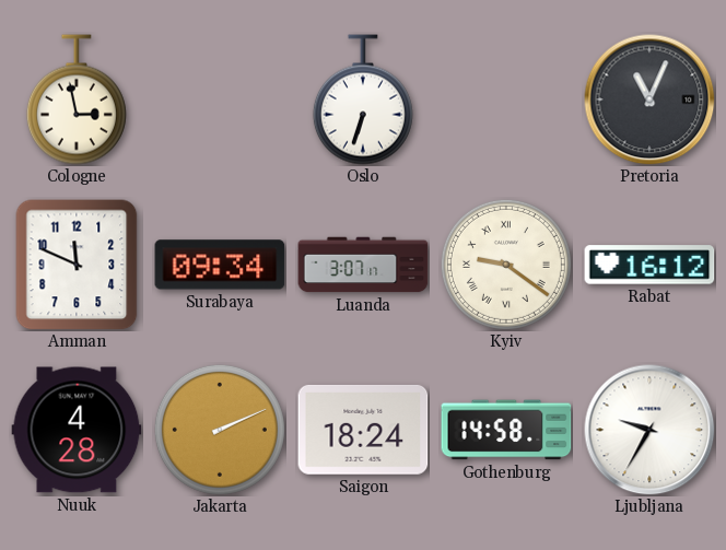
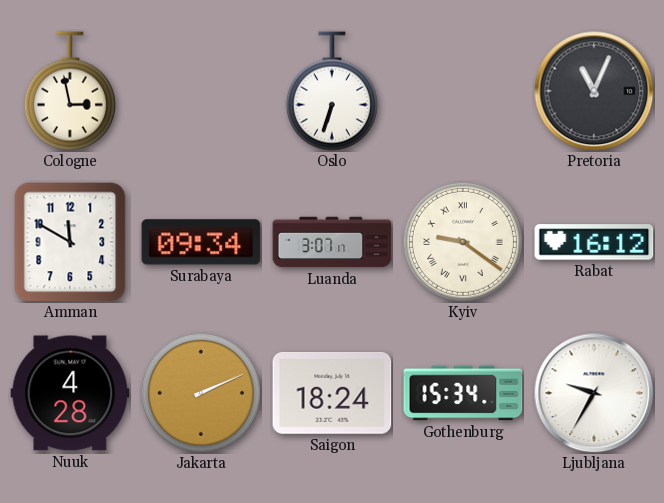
Amman: 11:49 -> 11:50 (70, 242)
Gothenburg: 14:58 -> 15:34 (463, 393)
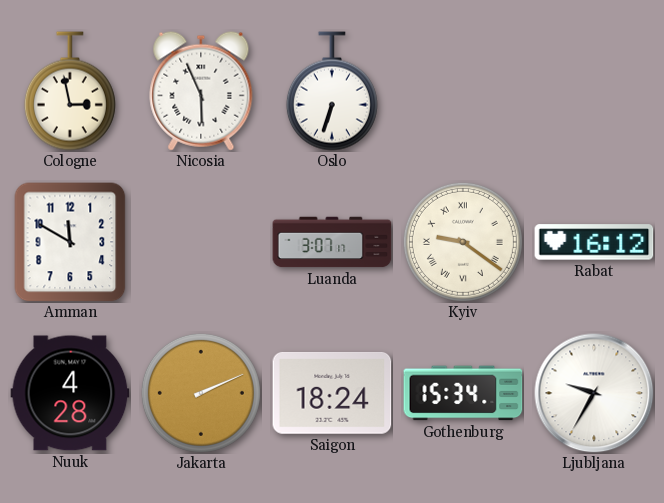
Nicosia: none -> 5:56 (201, 91)
Pretoria: 11:04 -> none (594, 91)
Surabaya: 09:34 -> none (201, 242)
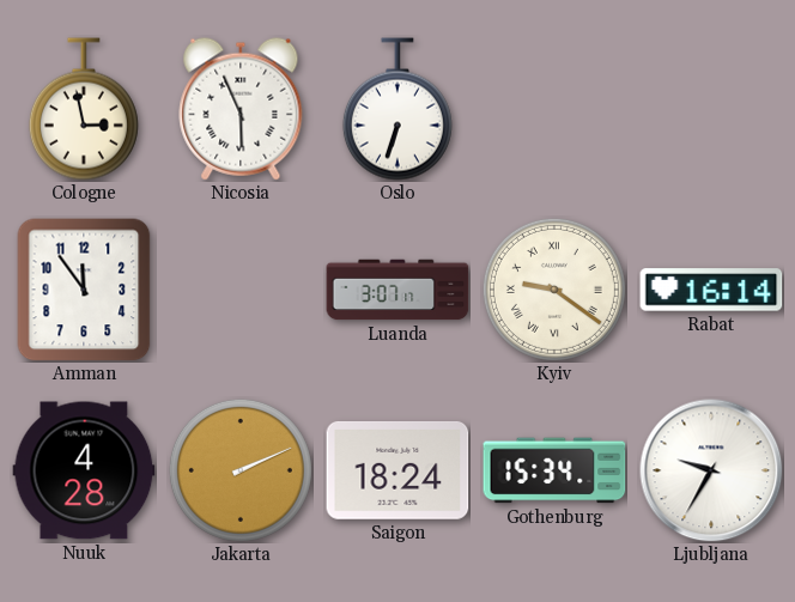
Amman: 11:50 -> 11:54 (84, 290)
Rabat: 16:12 -> 16:14 (711, 290)
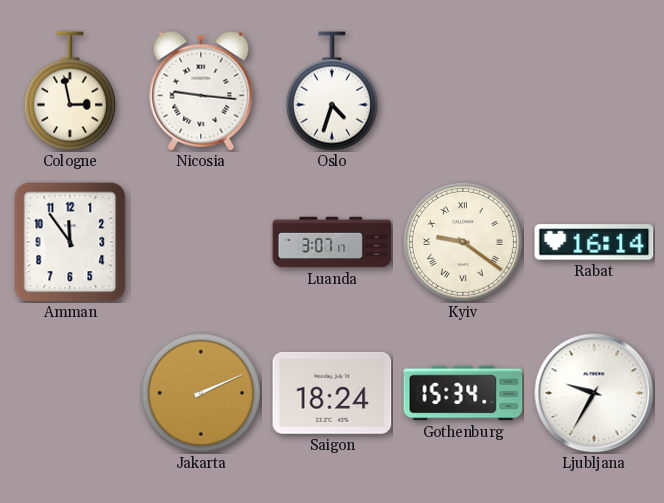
Nicosia: 5:56 -> 9:16 (201, 91)
Oslo: 6:33 -> 4:33 (332, 91)
Nuuk: 4:28 -> none (84, 470)
